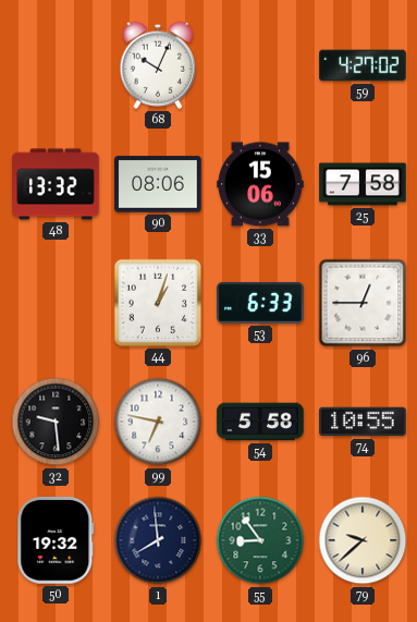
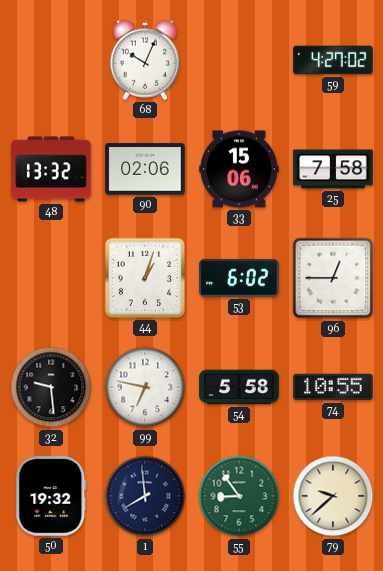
90: 08:06 -> 02:06 (145, 169)
53: 6:33 -> 6:02 (239, 278)
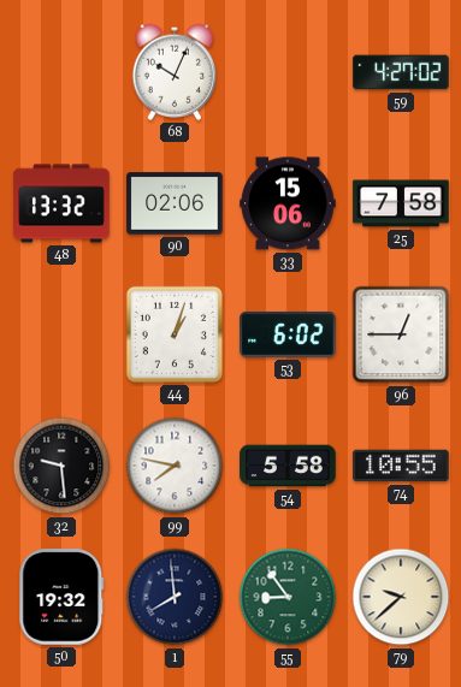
99: 6:47 -> 7:47 (175, 466)
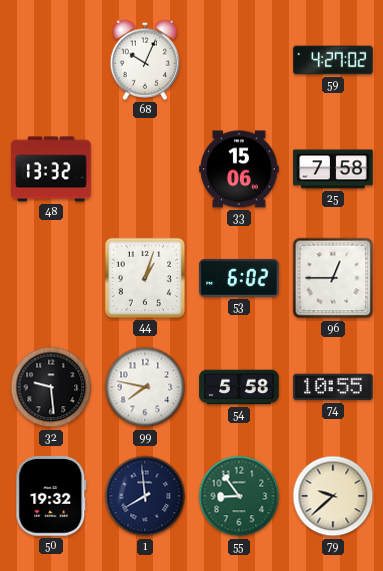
90: 02:06 -> none (175, 203)
